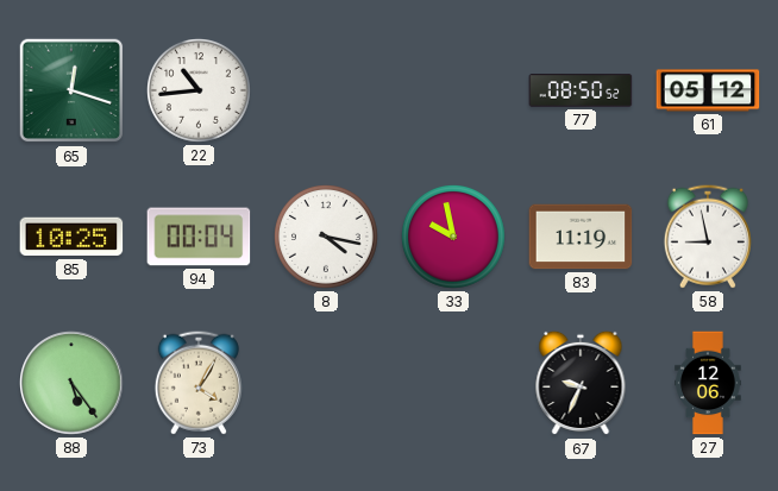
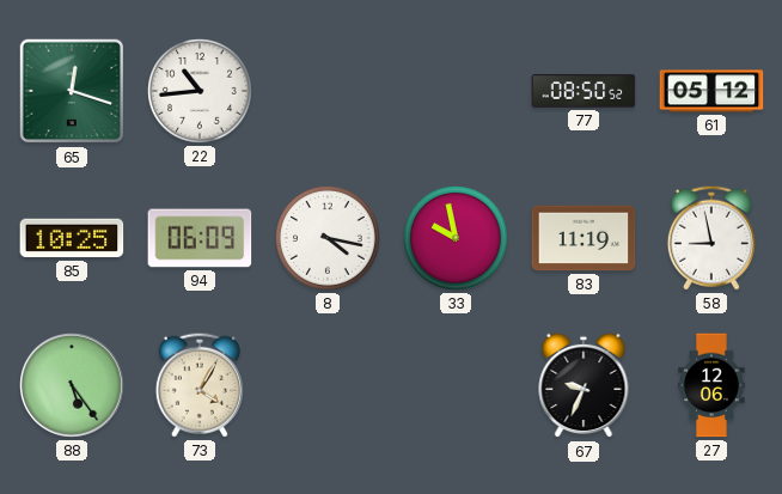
94: 00:04 -> 06:09 (200, 238)
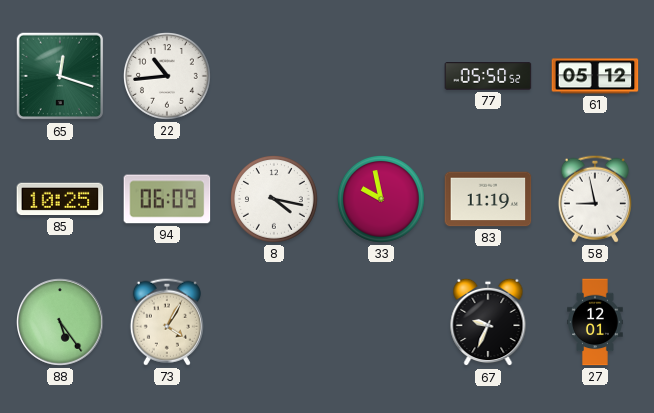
77: 08:50 -> 05:50 (488, 76)
27: 12:06 -> 12:01 (595, 322)
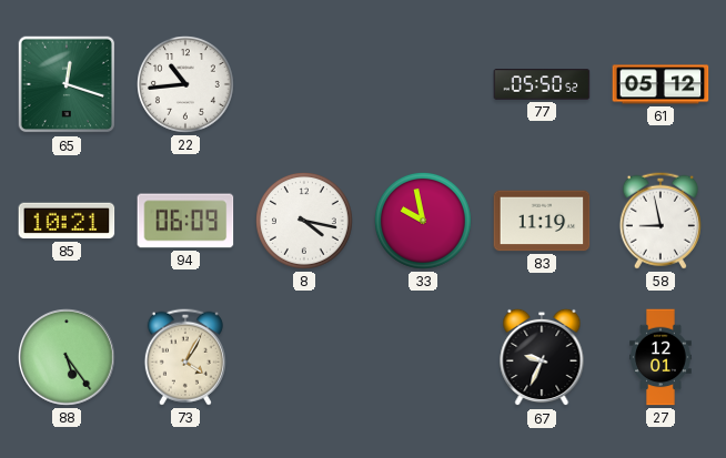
85: 10:25 -> 10:21 (67, 221)
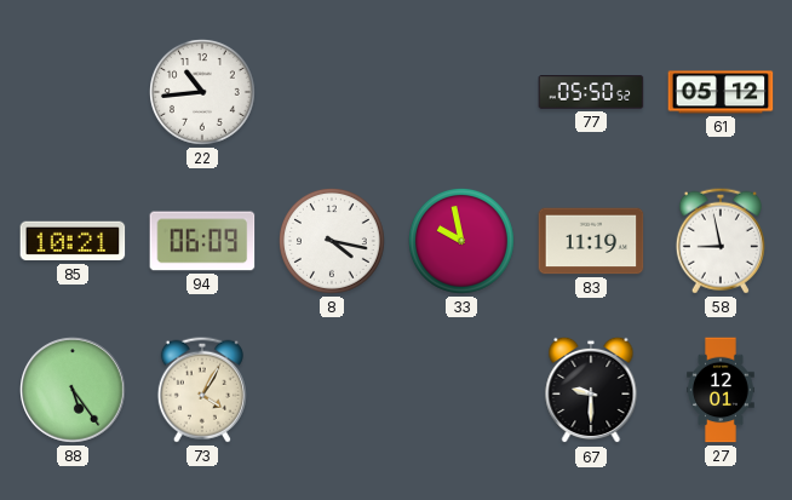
65: 12:18 -> none (67, 84)
67: 9:34 -> 9:30 (591, 390)
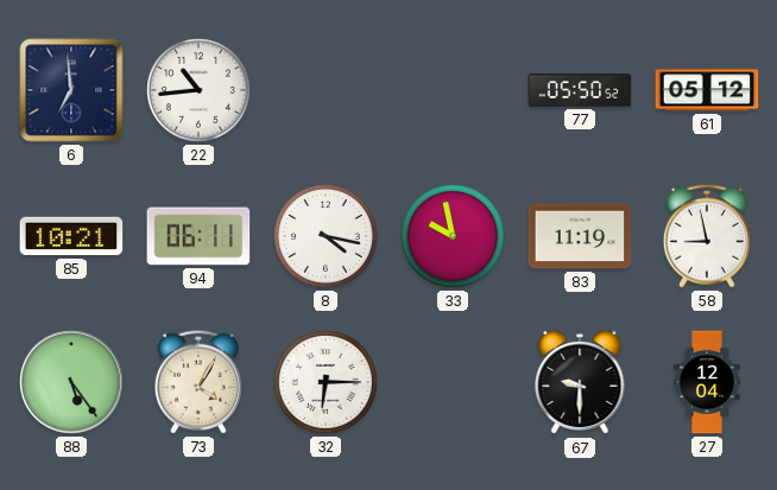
6: none -> 6:59 (71, 90)
94: 06:09 -> 06:11 (198, 236)
32: none -> 6:15 (327, 383)
27: 12:01 -> 12:04 (707, 382)
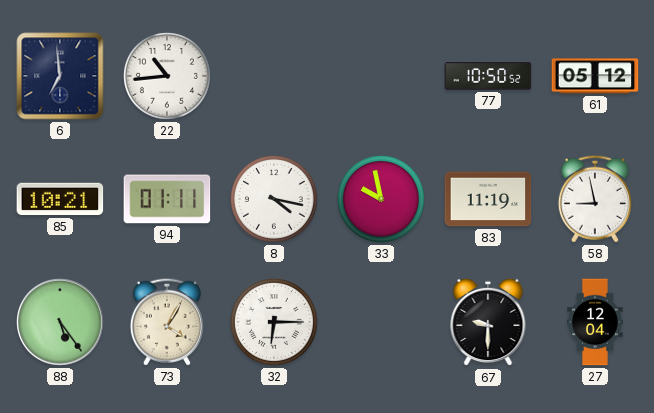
77: 05:50 -> 10:50 (488, 76)
94: 06:11 -> 01:11 (167, 199)
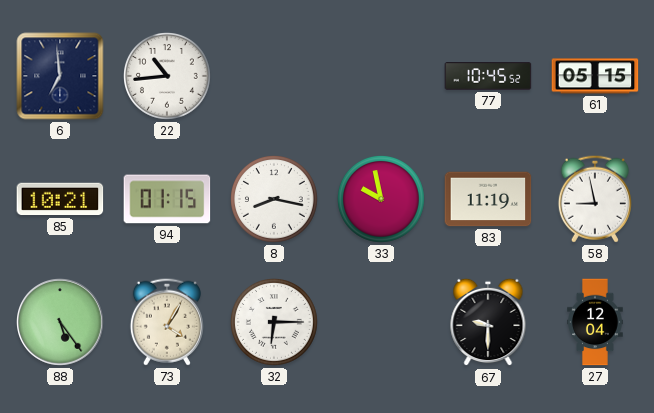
77: 10:50 -> 10:45 (488, 76)
61: 05:12 -> 05:15 (595, 76)
94: 01:11 -> 01:15 (167, 199)
8: 4:17 -> 8:17 (275, 200)
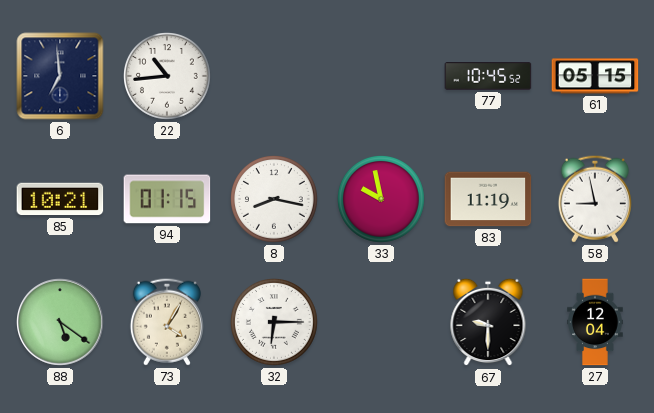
88: 5:24 -> 5:21 (61, 323)
